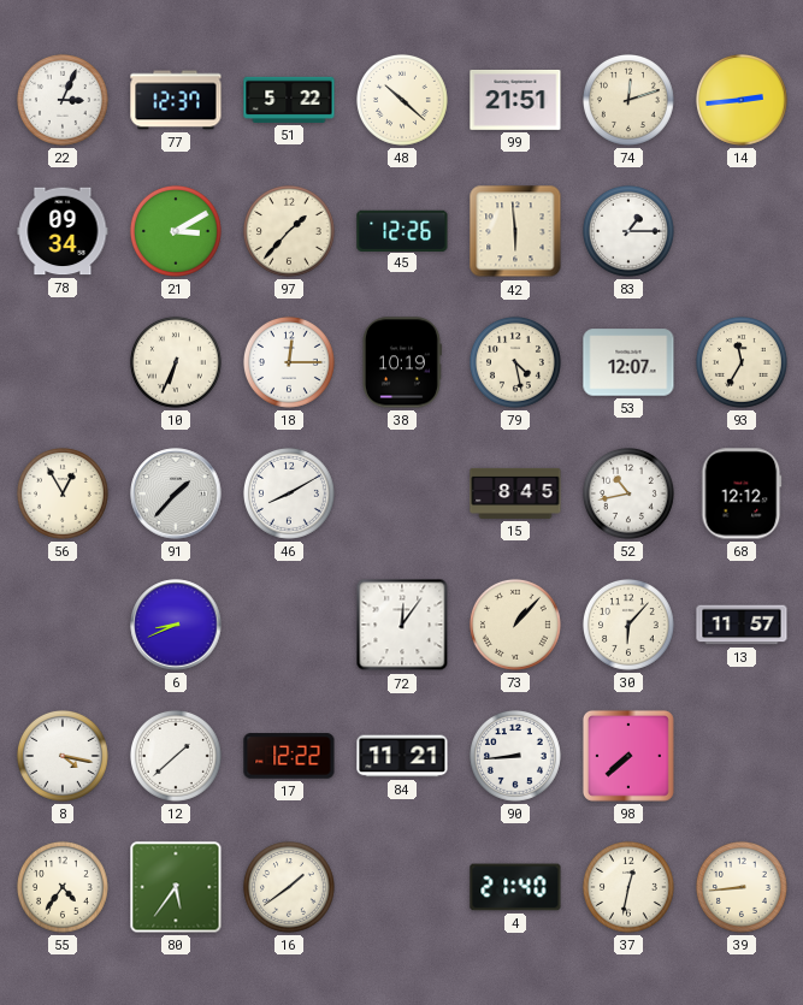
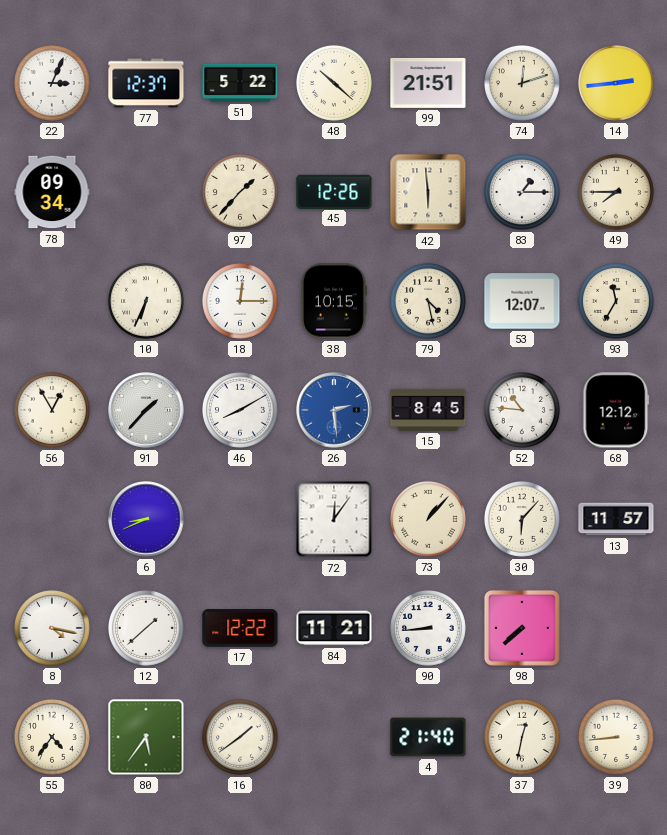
21: 3:10 -> none (176, 231)
49: none -> 7:45 (616, 192)
38: 10:19 -> 10:15 (333, 301)
26: none -> 2:29 (334, 410)
52: 10:43 -> 10:46 (522, 410)
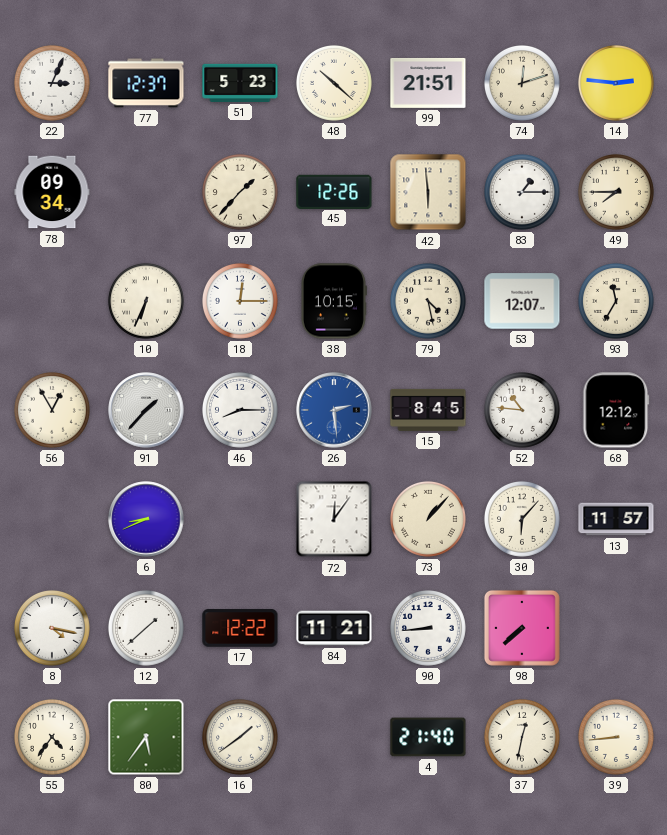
51: 5:22 -> 5:23 (240, 83)
14: 2:44 -> 2:46 (616, 83)
46: 8:10 -> 8:15 (240, 410)
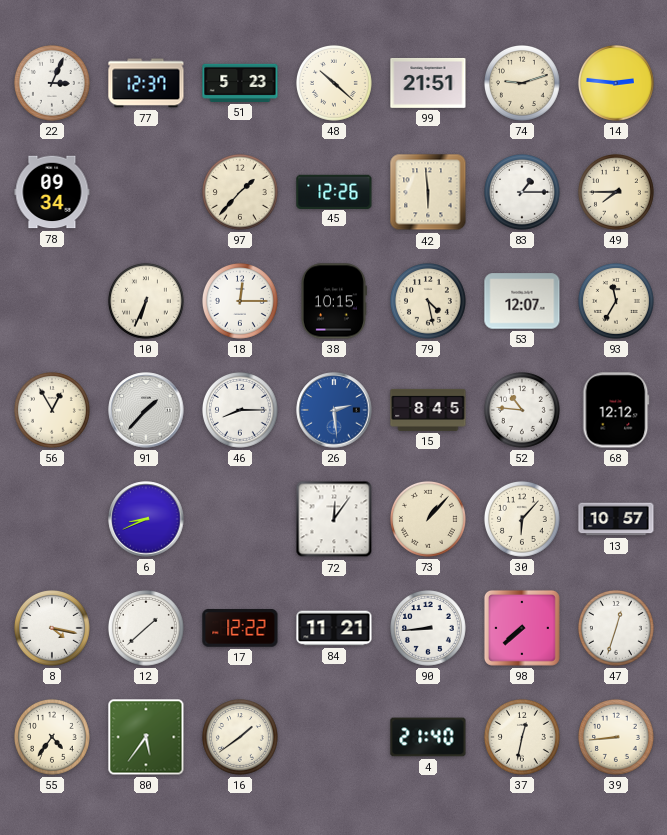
74: 12:12 -> 9:12 (522, 83)
13: 11:57 -> 10:57 (616, 519)
47: none -> 12:33 (616, 628)
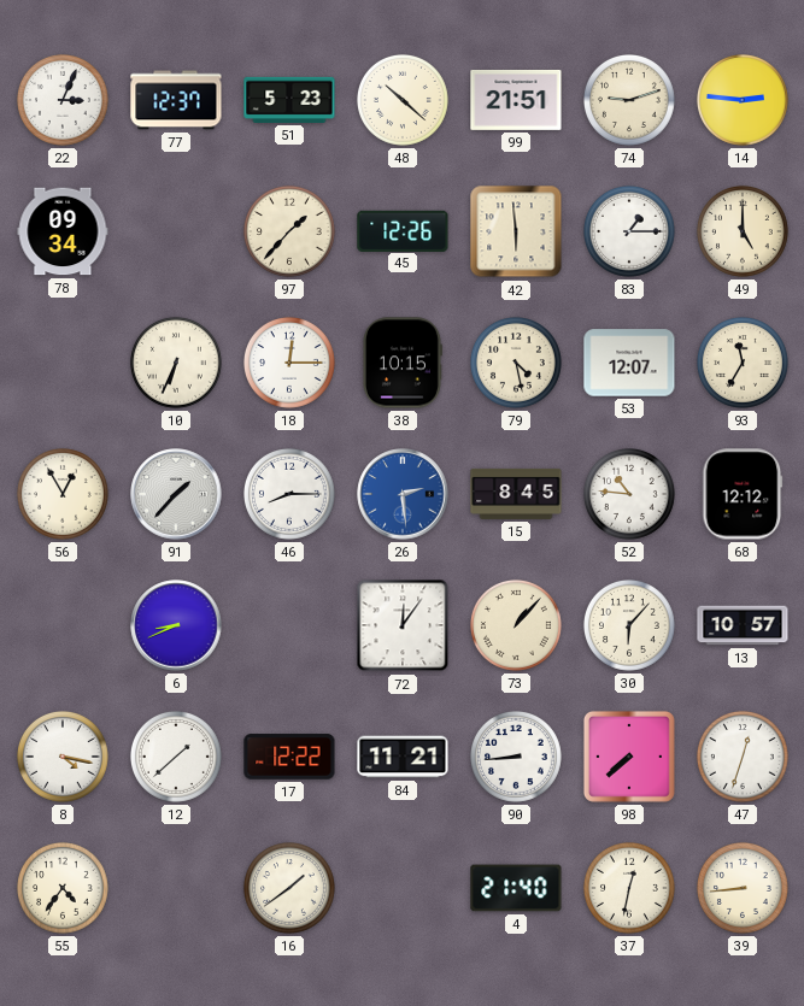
49: 7:45 -> 5:00 (743, 231)
80: 5:36 -> none (146, 737)
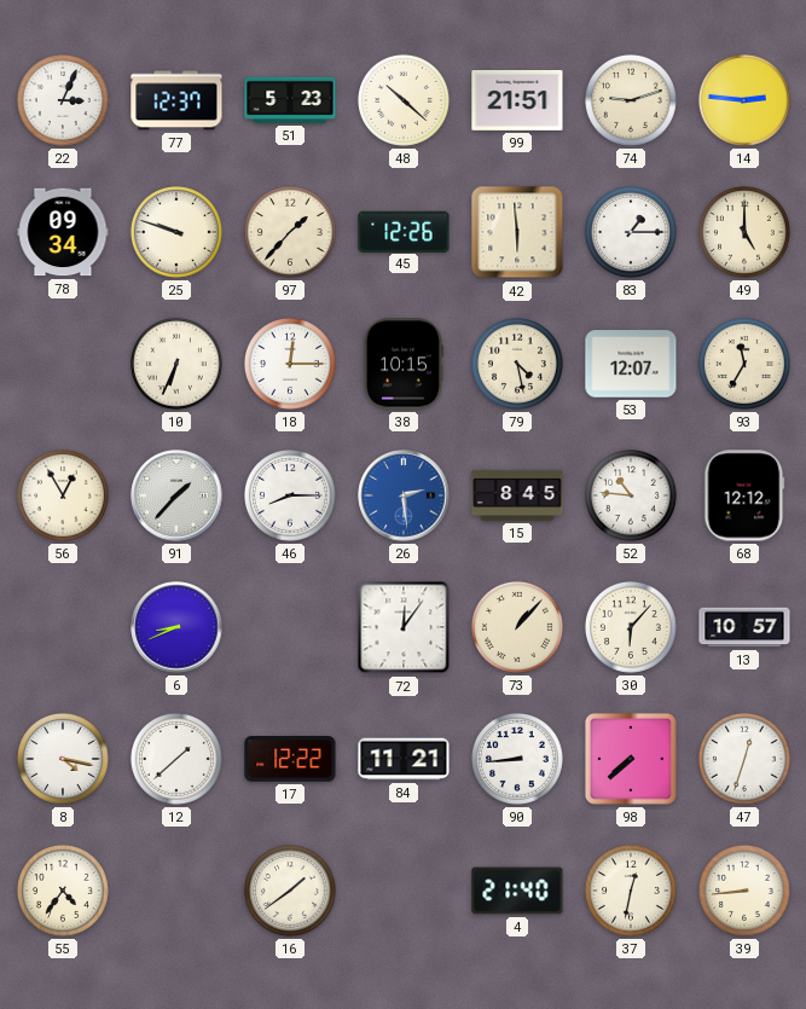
25: none -> 9:48 (176, 232)
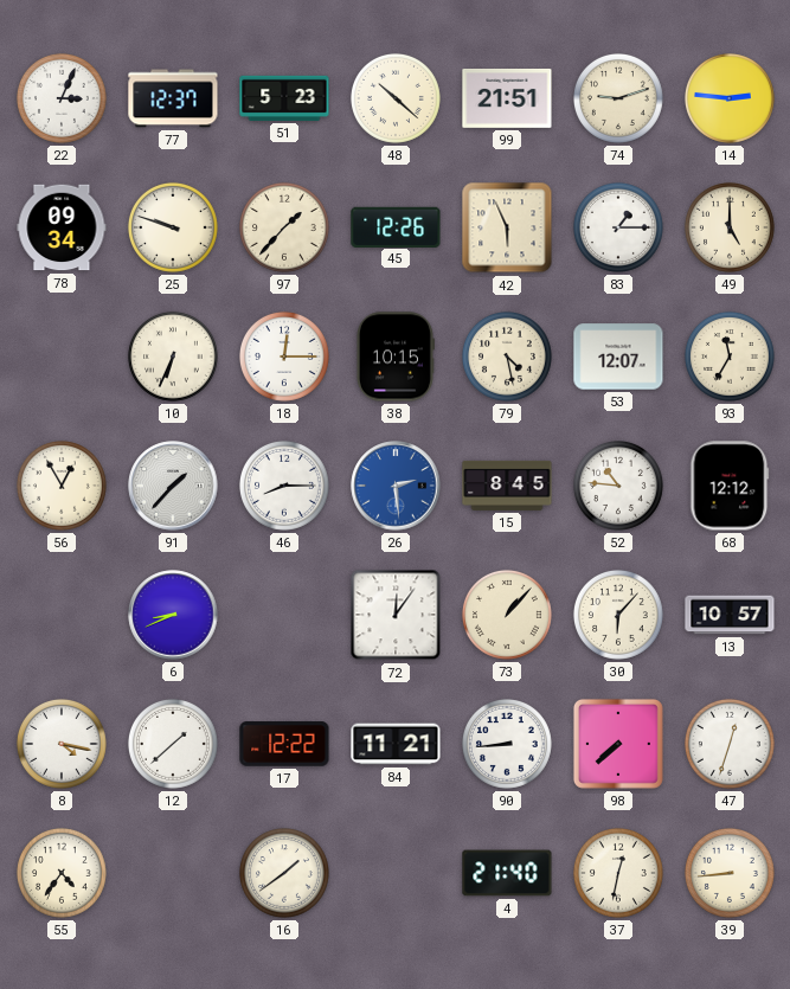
42: 5:59 -> 5:56 (507, 227)
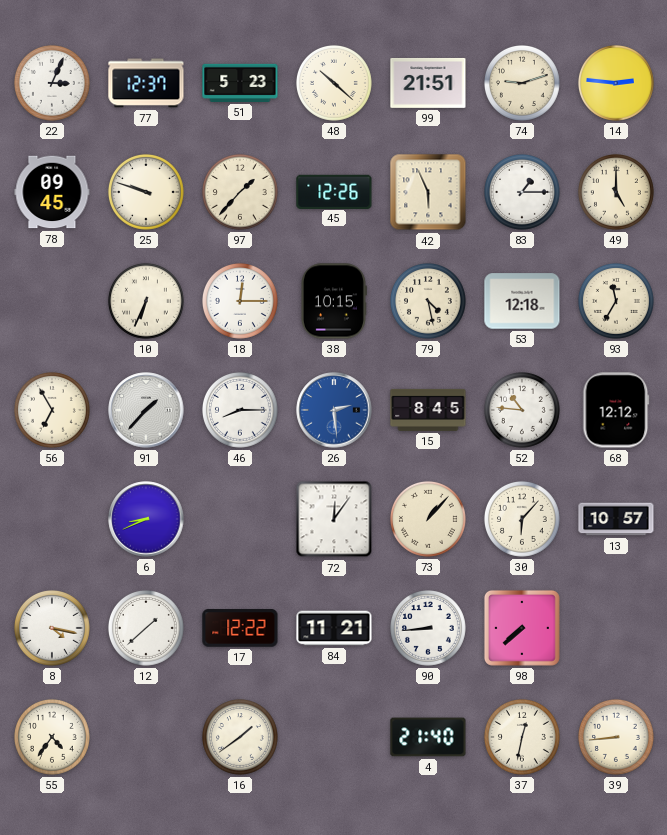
78: 09:34 -> 09:45 (52, 192)
53: 12:07 -> 12:18 (522, 301)
56: 12:55 -> 6:55 (52, 410)
47: 12:33 -> none (730, 744)
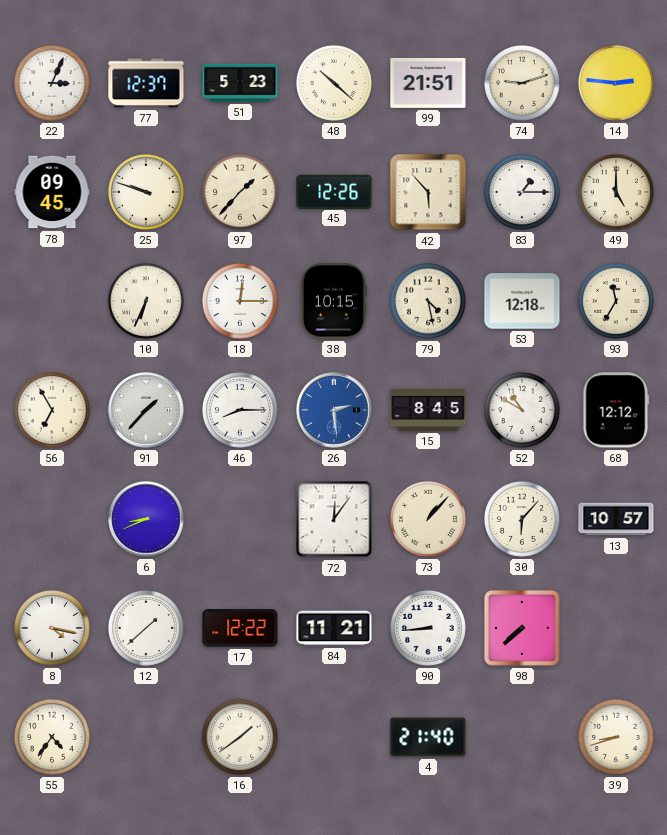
42: 5:56 -> 5:53 (428, 192)
52: 10:46 -> 10:50 (522, 410)
37: 12:32 -> none (522, 737)
39: 8:44 -> 8:42 (616, 737)
